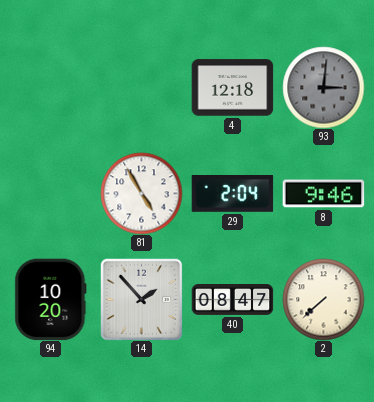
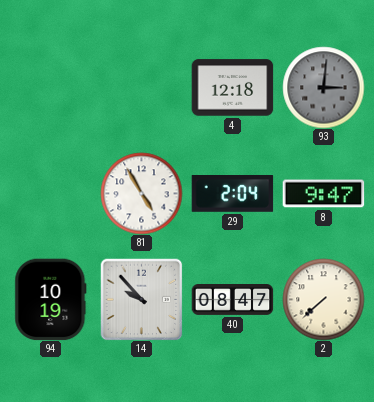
8: 9:46 -> 9:47 (323, 194)
94: 10:20 -> 10:19 (51, 299)
14: 1:53 -> 9:53 (141, 299)
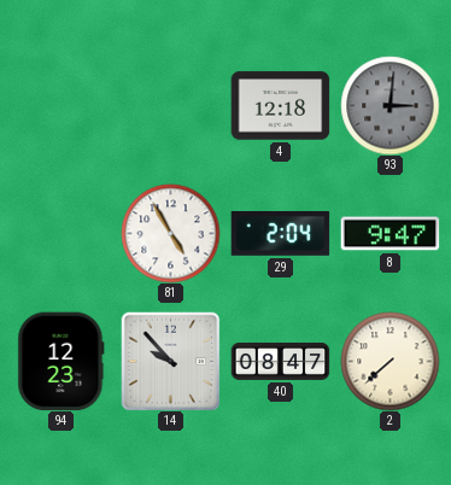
94: 10:19 -> 12:23 (61, 361)
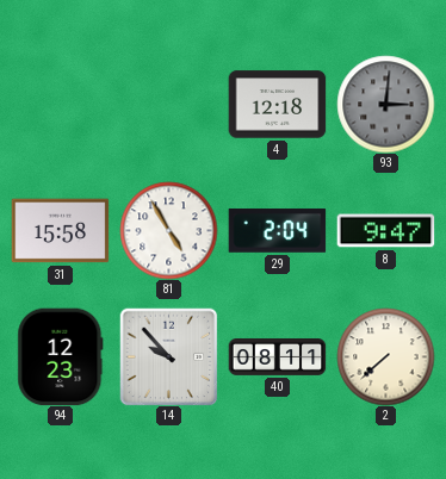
31: none -> 15:58 (60, 231)
40: 08:47 -> 08:11 (277, 357)
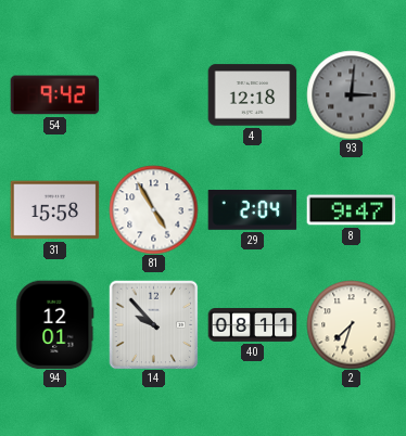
54: none -> 9:42 (54, 95)
94: 12:23 -> 12:01 (55, 324)
2: 7:38 -> 7:33 (351, 324)
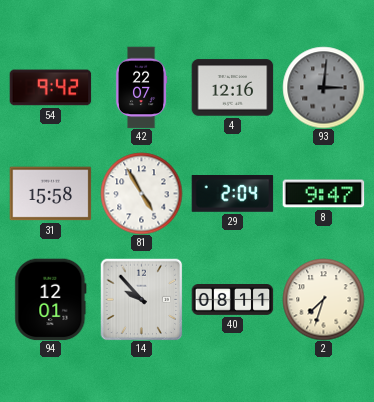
42: none -> 22:07 (141, 87)
4: 12:18 -> 12:16 (232, 88)
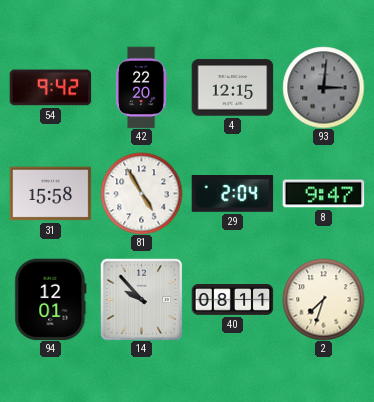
42: 22:07 -> 22:20 (141, 87)
4: 12:16 -> 12:15 (232, 88)
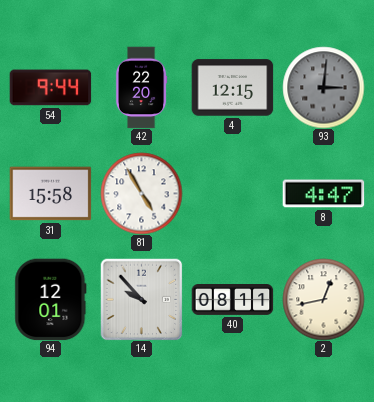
54: 9:42 -> 9:44 (50, 88)
29: 2:04 -> none (232, 194)
8: 9:47 -> 4:47 (323, 194)
2: 7:33 -> 12:43 (323, 299)
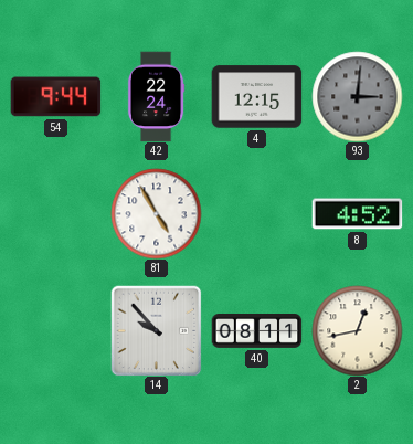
42: 22:20 -> 22:24 (156, 96)
31: 15:58 -> none (50, 194)
8: 4:47 -> 4:52 (357, 214)
94: 12:01 -> none (51, 299)
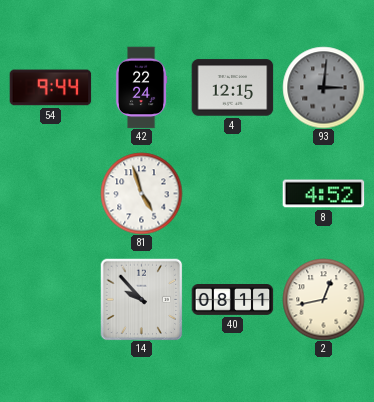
81: 4:55 -> 4:57 (141, 193)
